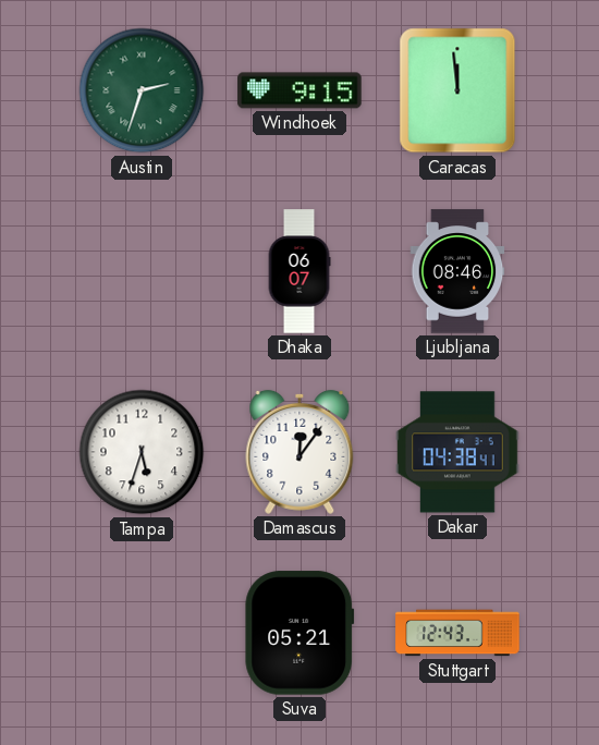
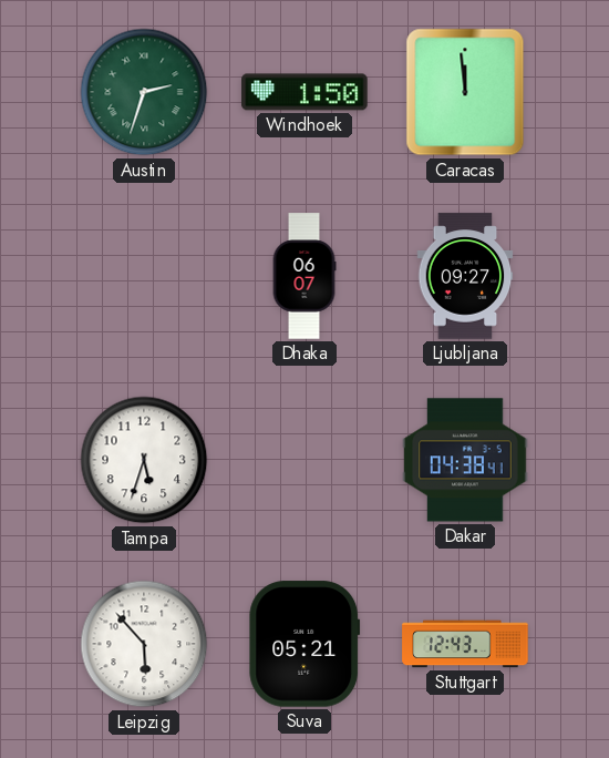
Windhoek: 9:15 -> 1:50 (304, 92)
Ljubljana: 08:46 -> 09:27 (465, 276)
Damascus: 12:06 -> none (299, 452)
Leipzig: none -> 5:53 (144, 644)
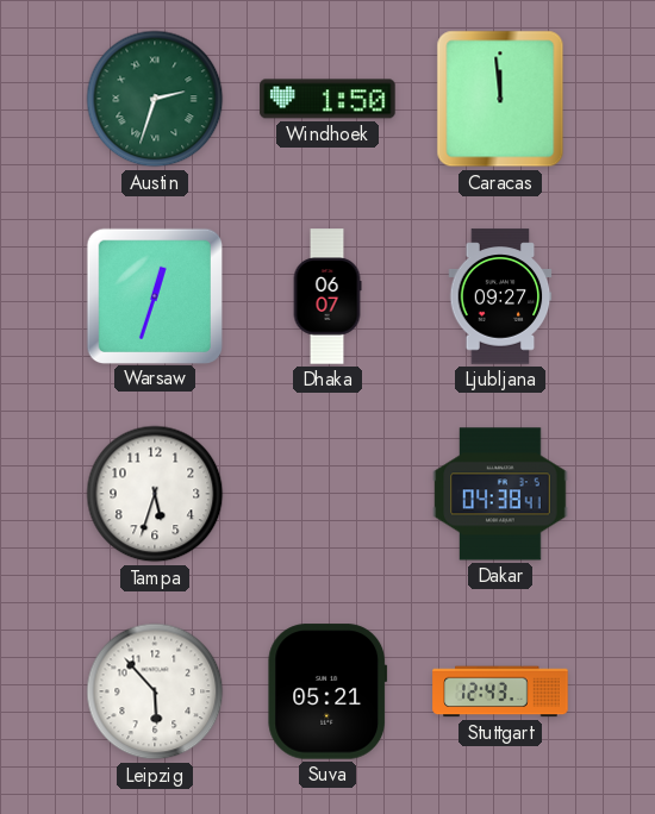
Warsaw: none -> 12:33 (154, 295)
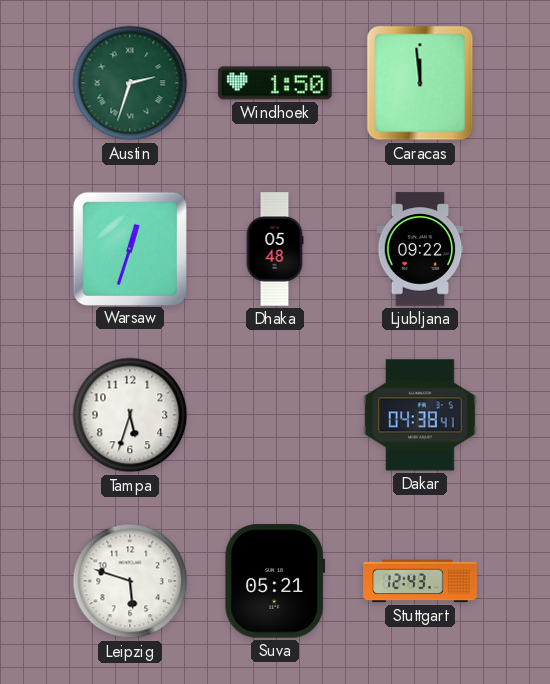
Dhaka: 06:07 -> 05:48 (275, 249)
Ljubljana: 09:27 -> 09:22 (420, 249)
Leipzig: 5:53 -> 5:48 (130, 581)
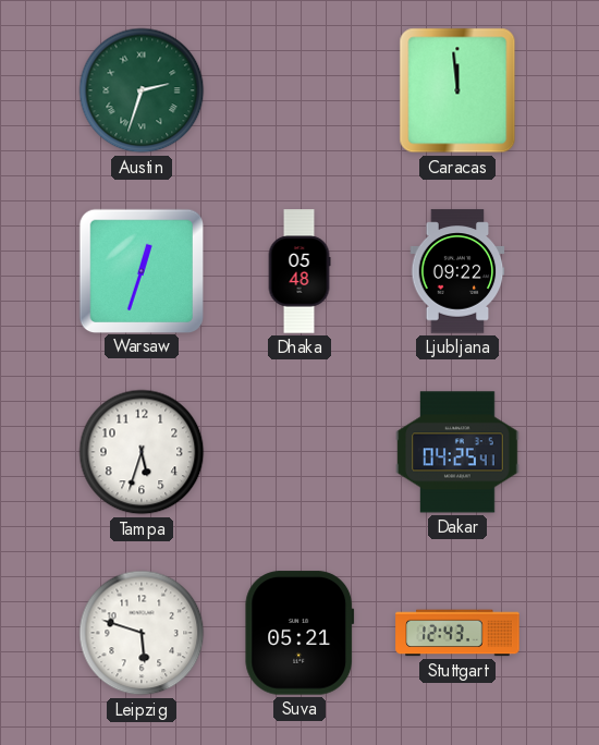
Windhoek: 1:50 -> none (275, 83)
Dakar: 04:38 -> 04:25 (457, 452)
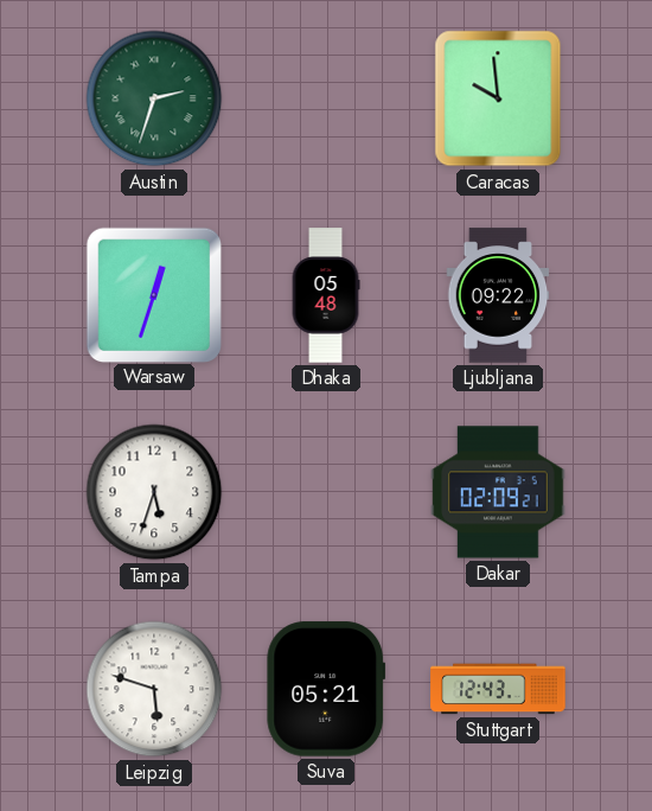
Caracas: 11:59 -> 9:59 (498, 98)
Dakar: 04:25 -> 02:09 (498, 492)
